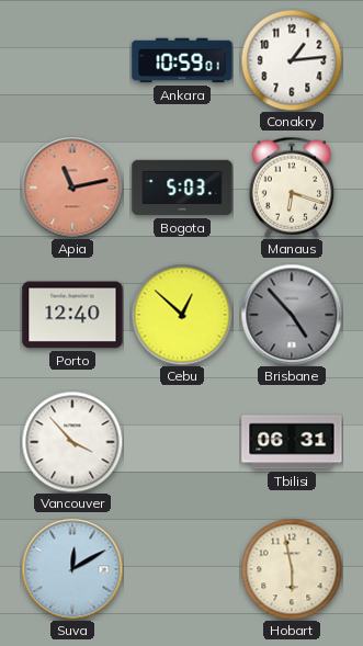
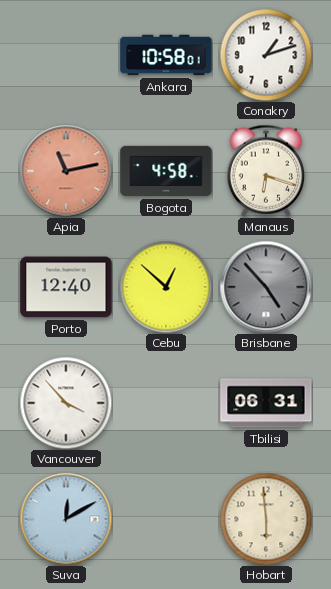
Ankara: 10:59 -> 10:58 (166, 55)
Conakry: 1:14 -> 1:12 (266, 55)
Bogota: 5:03 -> 4:58 (166, 171)
Hobart: 5:58 -> 5:59 (266, 519)
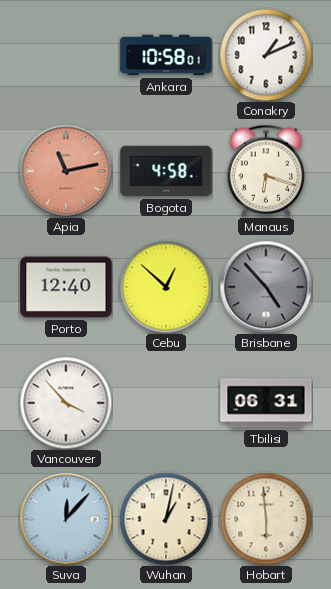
Conakry: 1:12 -> 1:11 (266, 55)
Suva: 12:10 -> 12:07 (66, 519)
Wuhan: none -> 1:02 (166, 519)
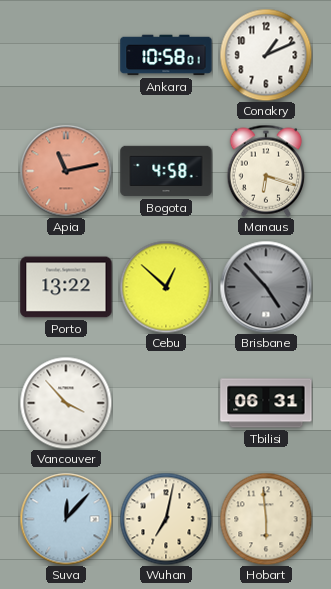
Porto: 12:40 -> 13:22 (66, 287)
Wuhan: 1:02 -> 7:02 (166, 519)
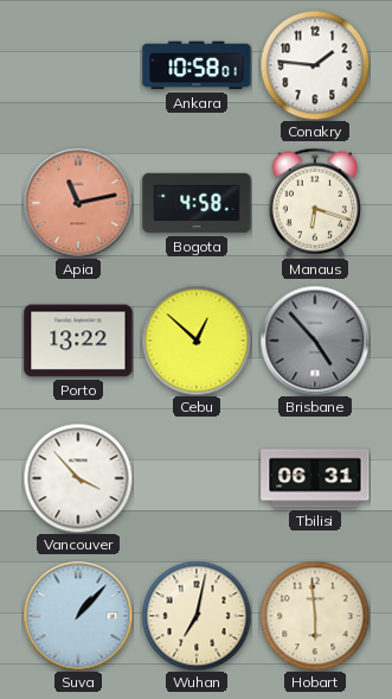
Conakry: 1:11 -> 1:46 (315, 65)
Suva: 12:07 -> 1:07 (78, 616)
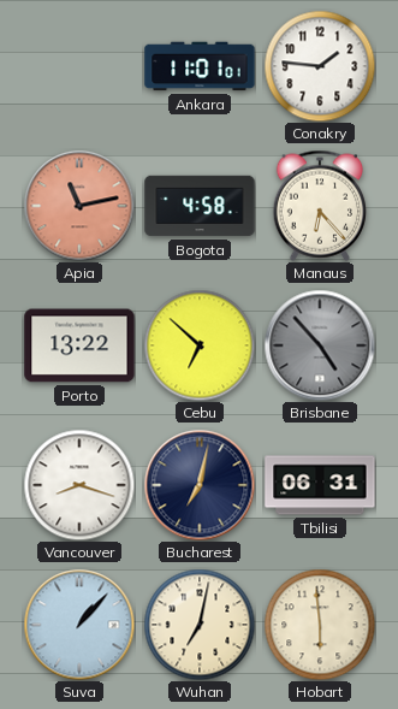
Ankara: 10:58 -> 11:01 (200, 66)
Manaus: 6:18 -> 6:23 (320, 206)
Cebu: 12:52 -> 6:52 (200, 345)
Vancouver: 3:53 -> 8:18 (79, 485)
Bucharest: none -> 7:02 (200, 485)
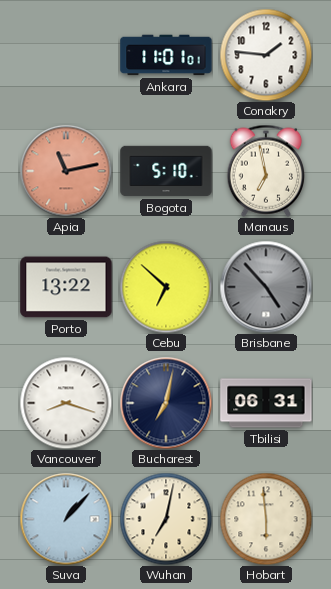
Bogota: 4:58 -> 5:10 (166, 171)
Manaus: 6:23 -> 6:58 (266, 171)
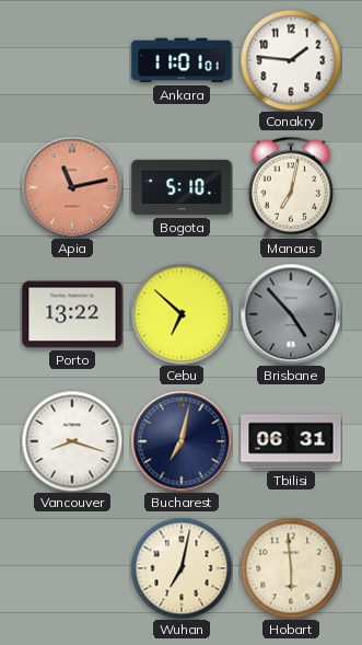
Manaus: 6:58 -> 7:02 (291, 187)
Suva: 1:07 -> none (66, 519)
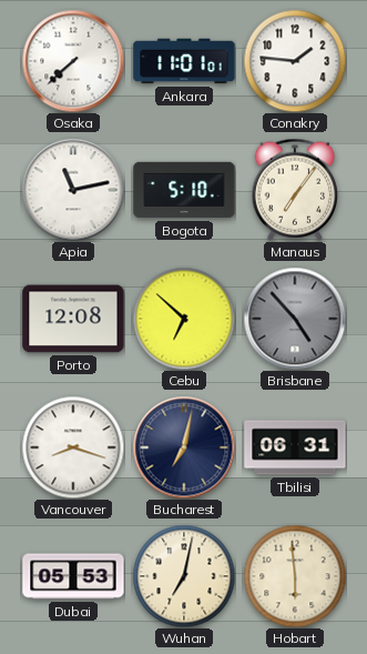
Osaka: none -> 7:38 (73, 61)
Apia dial: salmon -> white (73, 190)
Manaus: 7:02 -> 7:06 (295, 190)
Porto: 13:22 -> 12:08 (73, 319)
Dubai: none -> 05:53 (73, 576)
